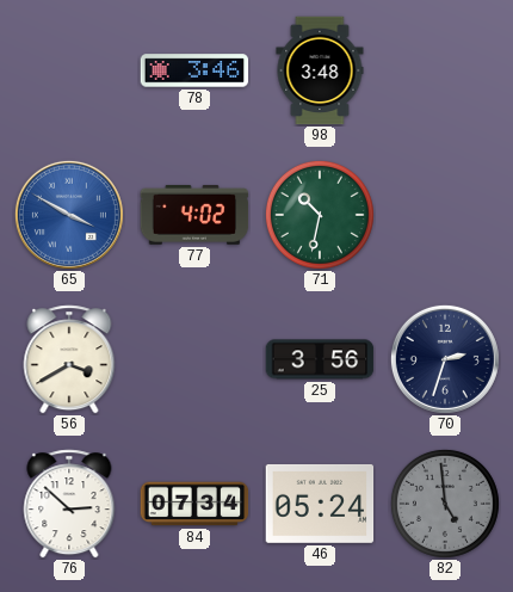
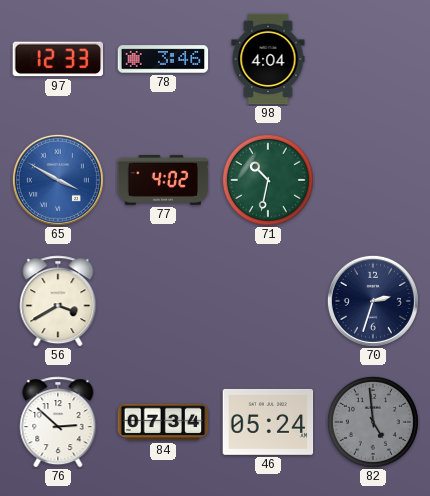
97: none -> 12:33 (58, 59)
98: 3:48 -> 4:04 (268, 59)
25: 3:56 -> none (320, 359)
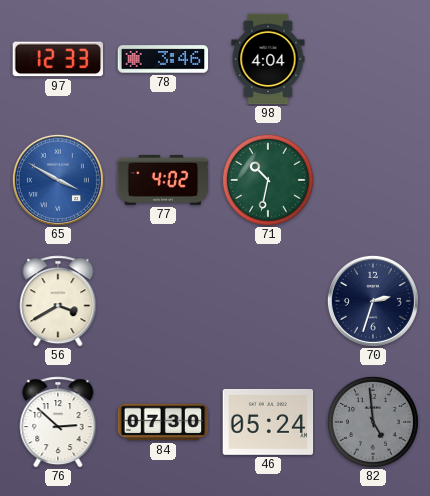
84: 07:34 -> 07:30 (163, 422)
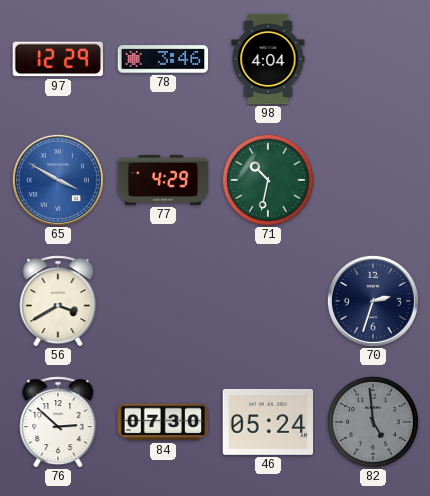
97: 12:33 -> 12:29 (58, 59)
77: 4:02 -> 4:29 (163, 180)
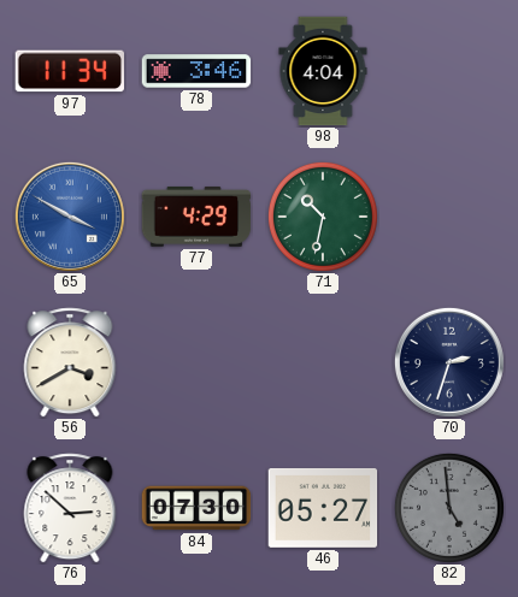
97: 12:29 -> 11:34 (70, 71)
46: 05:24 -> 05:27 (323, 508)
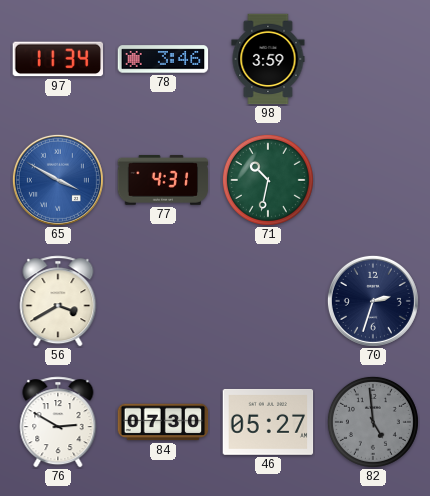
98: 4:04 -> 3:59 (268, 59)
77: 4:29 -> 4:31 (163, 180)
76: 2:52 -> 2:50 (58, 422)
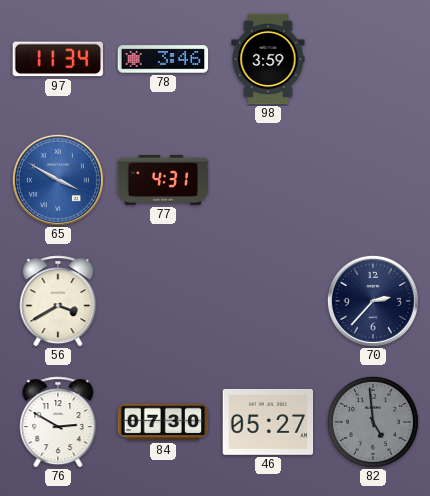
71: 10:32 -> none (268, 180)
70: 2:33 -> 2:37 (373, 301)
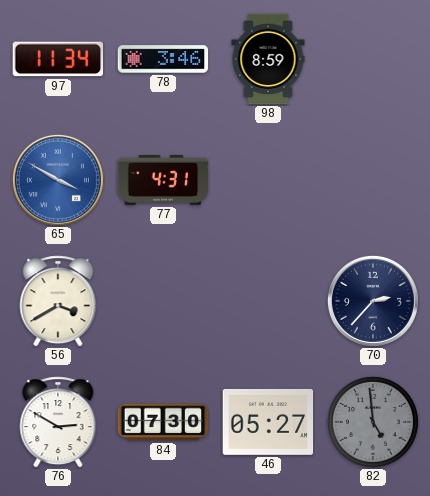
98: 3:59 -> 8:59 (268, 59)
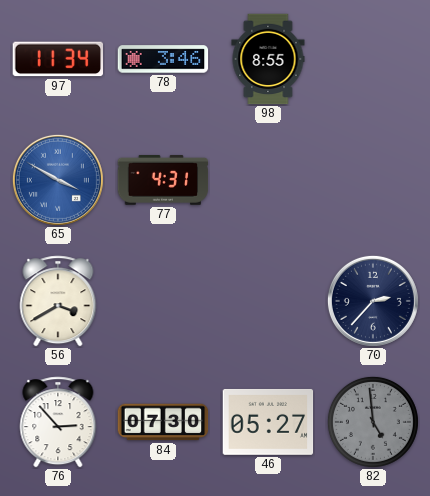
98: 8:59 -> 8:55 (268, 59)
76: 2:50 -> 2:53 (58, 422)
